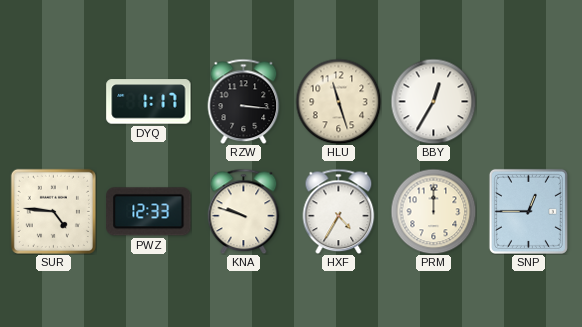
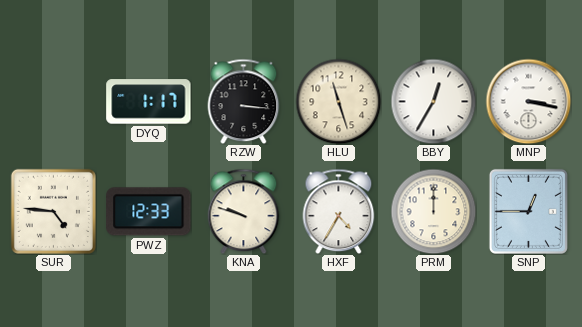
MNP: none -> 3:17 (528, 101)
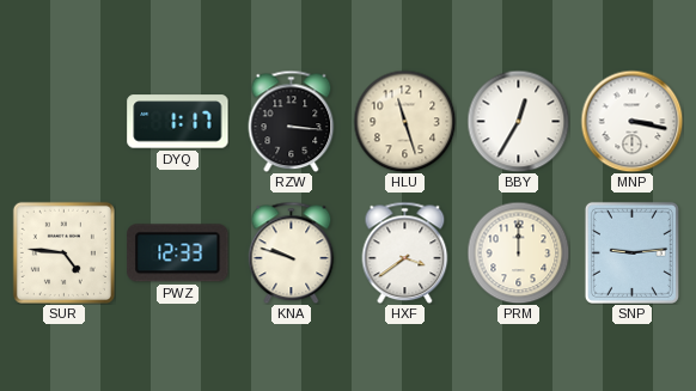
HXF: 4:35 -> 3:39 (405, 252)
SNP: 12:45 -> 9:14 (631, 252)
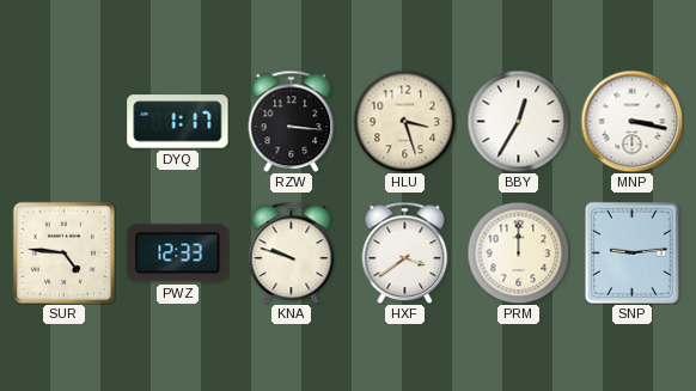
HLU: 11:27 -> 3:27 (404, 121)
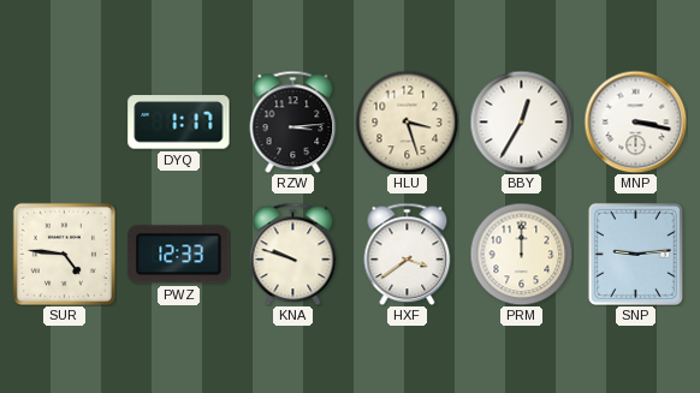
RZW: 3:16 -> 3:14 (293, 121)
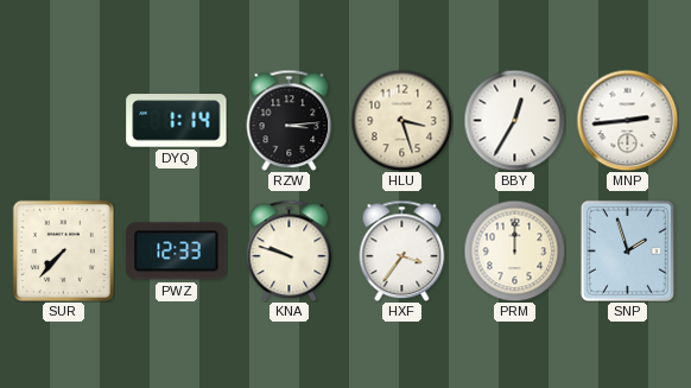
DYQ: 1:17 -> 1:14 (177, 121)
MNP: 3:17 -> 2:44 (627, 120)
SUR: 4:46 -> 7:37 (63, 250)
HXF: 3:39 -> 3:36 (402, 250)
SNP: 9:14 -> 1:57 (627, 250)
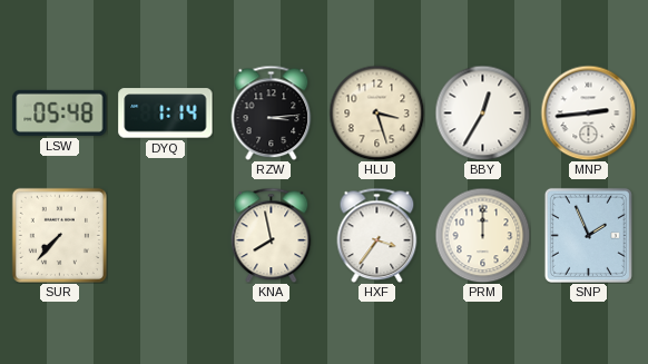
LSW: none -> 05:48 (60, 112)
PWZ: 12:33 -> none (177, 252)
KNA: 9:48 -> 7:58 (272, 235)
SNP: 1:57 -> 1:56 (588, 235)
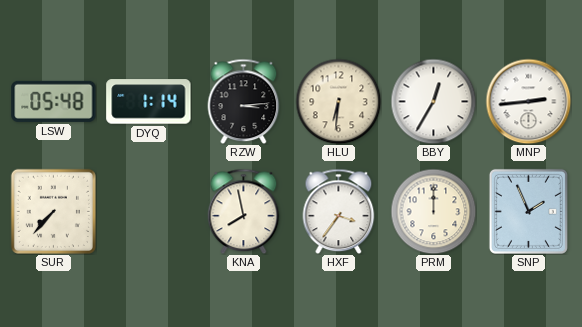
HLU: 3:27 -> 6:31 (338, 101)
